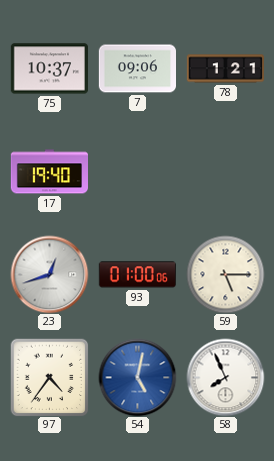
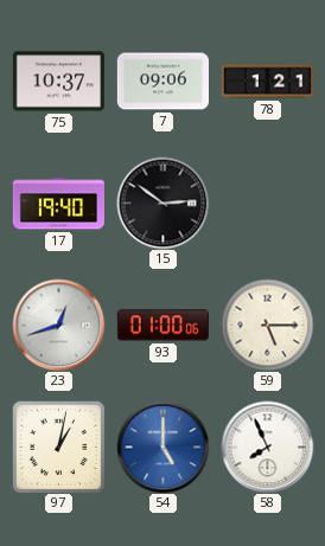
15: none -> 2:51 (162, 203)
97: 4:36 -> 1:02 (58, 447)
54: 5:02 -> 5:00 (162, 447)
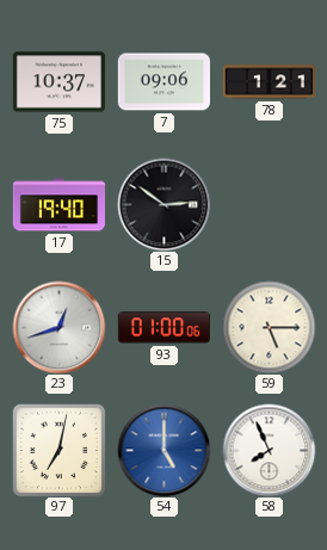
97: 1:02 -> 7:02 (58, 450)
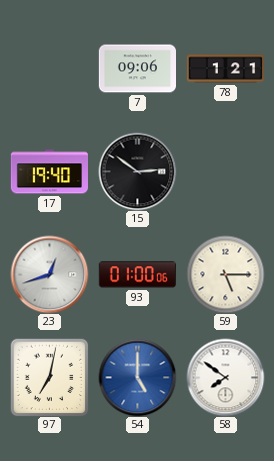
75: 10:37 -> none (58, 82)
58: 7:56 -> 7:51 (225, 377)
